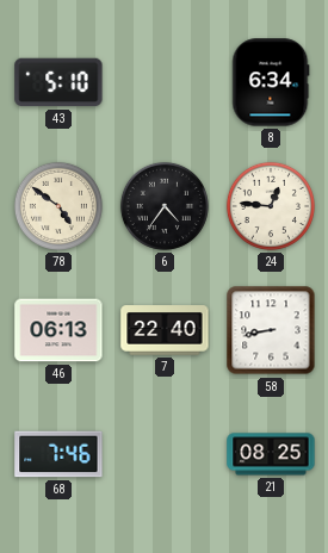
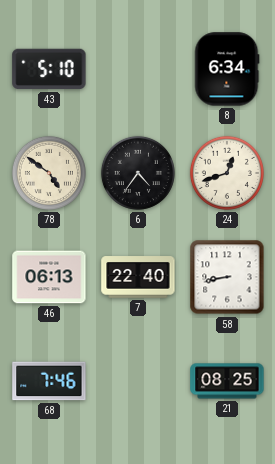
24: 12:46 -> 12:42 (227, 173)
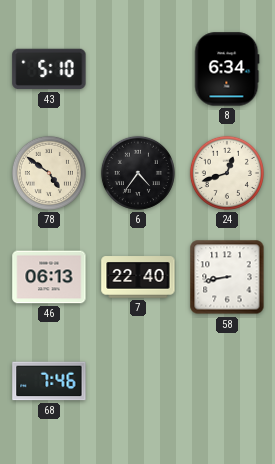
21: 08:25 -> none (227, 381)
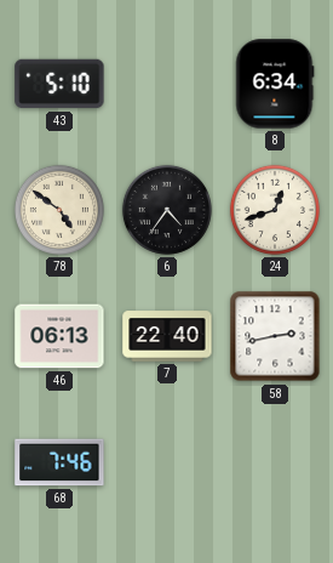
58: 8:43 -> 2:43 (275, 336)
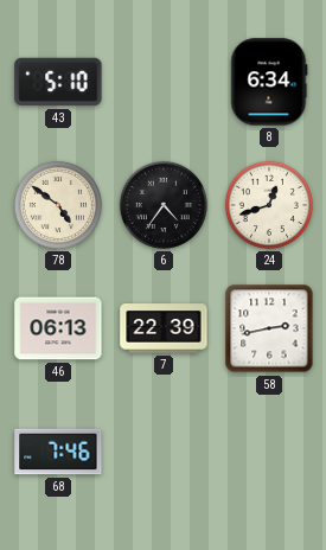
7: 22:40 -> 22:39 (164, 328)
